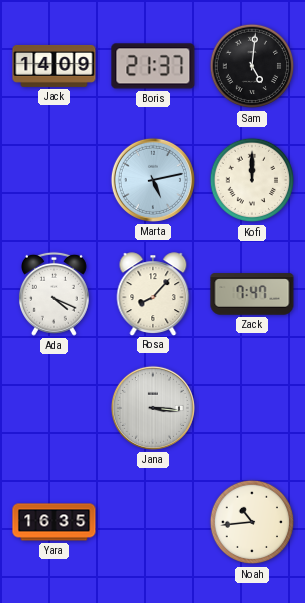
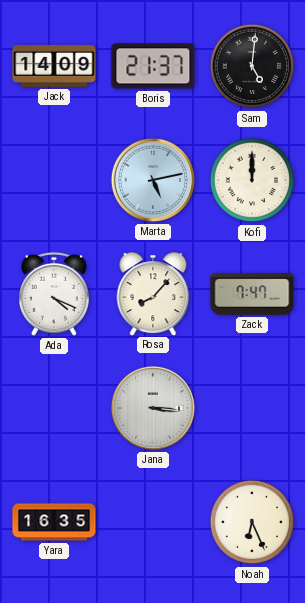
Noah: 10:44 -> 6:26 (252, 522)
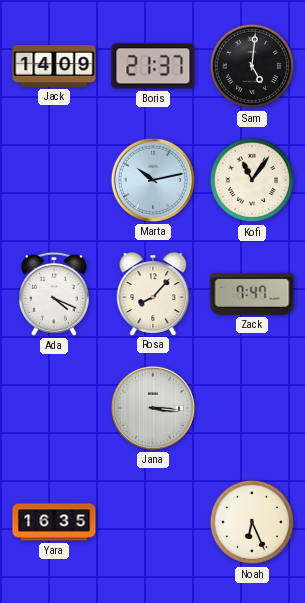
Marta: 5:13 -> 10:13 (153, 180)
Kofi: 12:00 -> 11:06 (252, 180)
